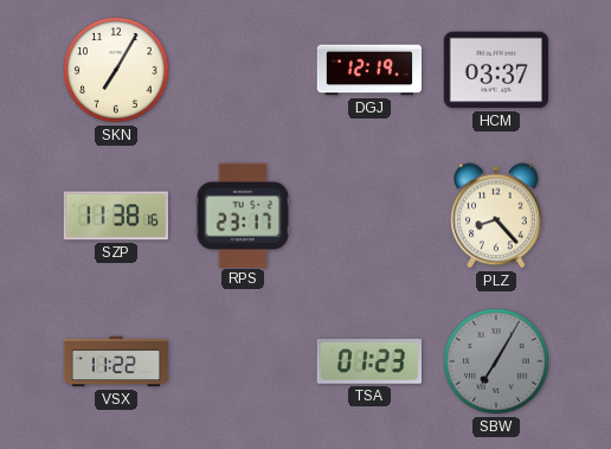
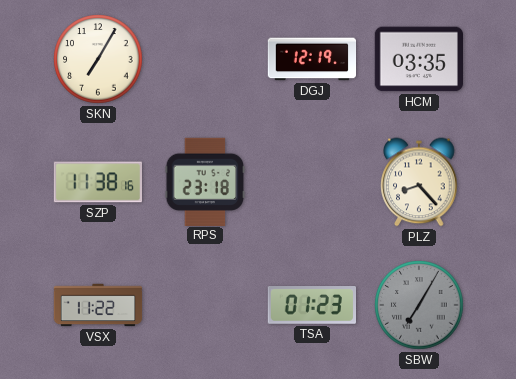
HCM: 03:37 -> 03:35 (418, 59)
RPS: 23:17 -> 23:18 (205, 181)
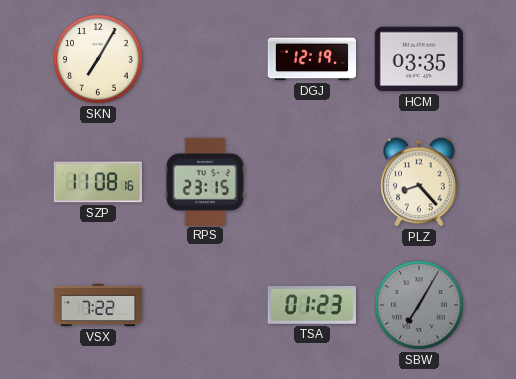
SZP: 11:38 -> 11:08 (97, 182)
RPS: 23:18 -> 23:15 (205, 181)
VSX: 11:22 -> 7:22 (98, 305)
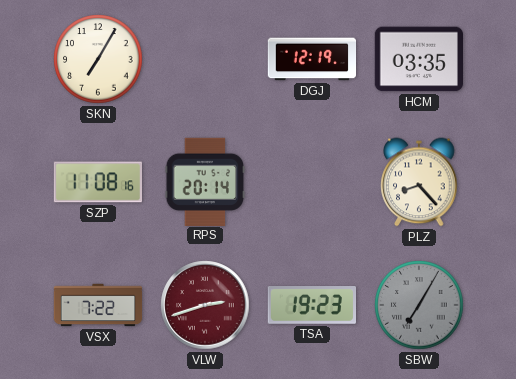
RPS: 23:15 -> 20:14 (205, 181)
VLW: none -> 2:42 (205, 305)
TSA: 01:23 -> 19:23 (311, 306)
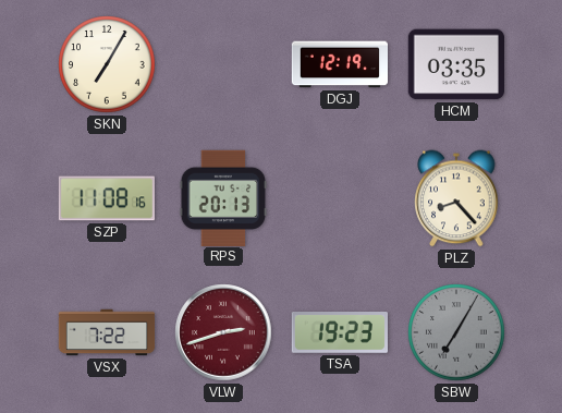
RPS: 20:14 -> 20:13 (223, 197)
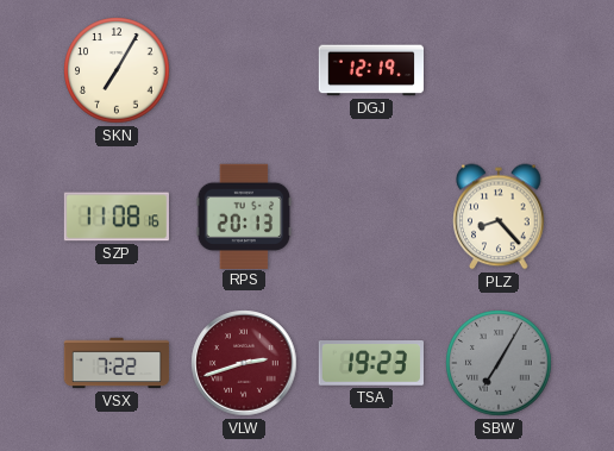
HCM: 03:35 -> none (455, 64)
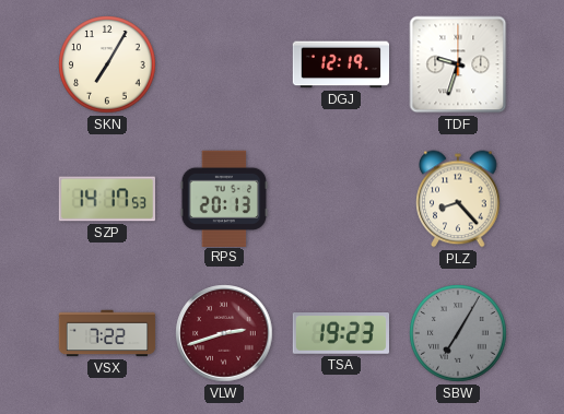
TDF: none -> 9:33 (458, 64)
SZP: 11:08 -> 14:17 (106, 199)
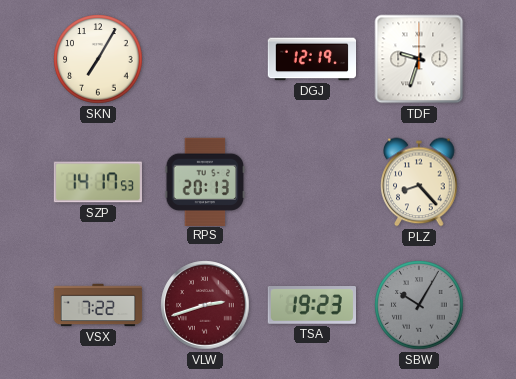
SBW: 7:05 -> 10:05 (419, 305)
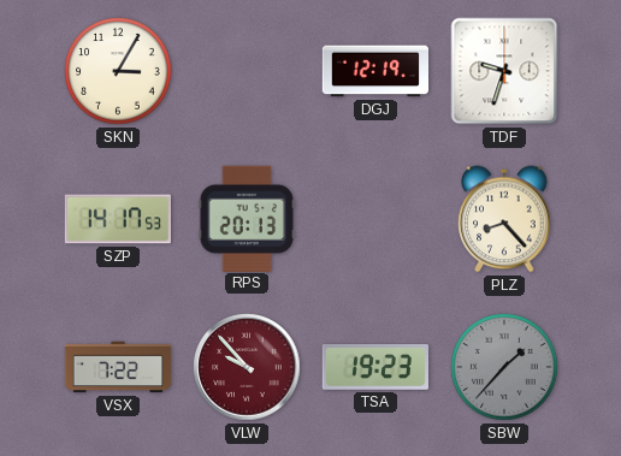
SKN: 7:05 -> 3:05 (118, 71)
VLW: 2:42 -> 9:53 (247, 367)
SBW: 10:05 -> 1:37 (504, 367)
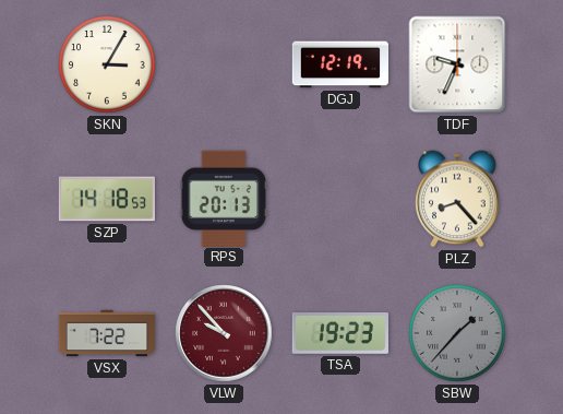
TDF: 9:33 -> 9:34 (457, 64)
SZP: 14:17 -> 14:18 (106, 199)
